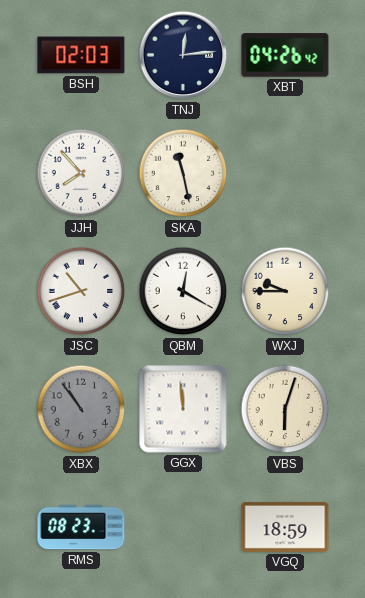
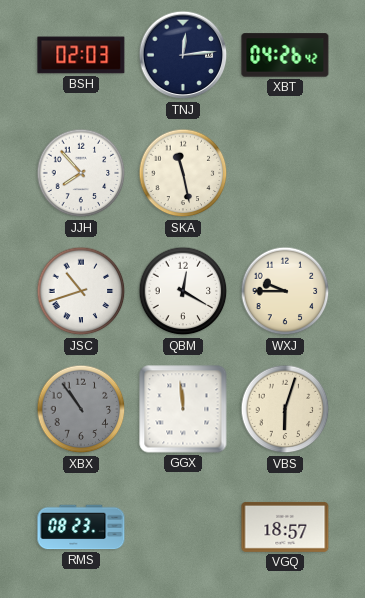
VGQ: 18:59 -> 18:57 (285, 527)
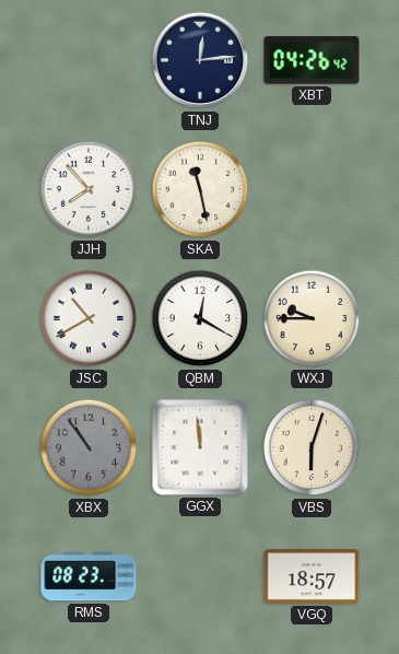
BSH: 02:03 -> none (81, 55)
JSC: 10:42 -> 10:40 (89, 318)
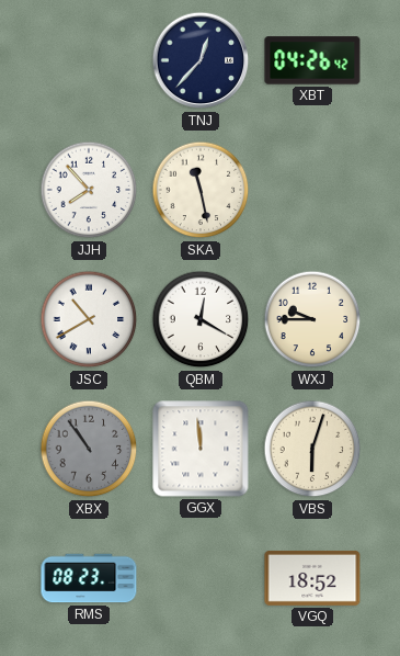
TNJ: 12:14 -> 12:37 (201, 60)
VGQ: 18:57 -> 18:52 (312, 578)
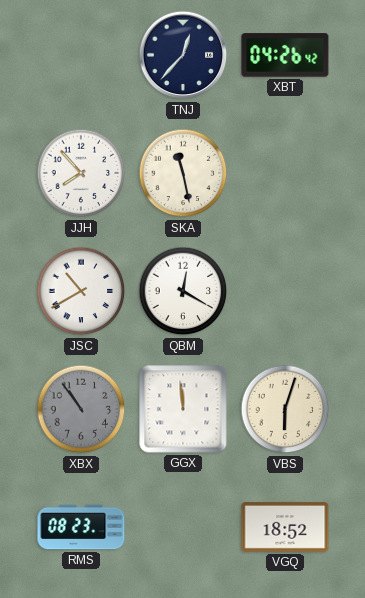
WXJ: 9:45 -> none (312, 319)
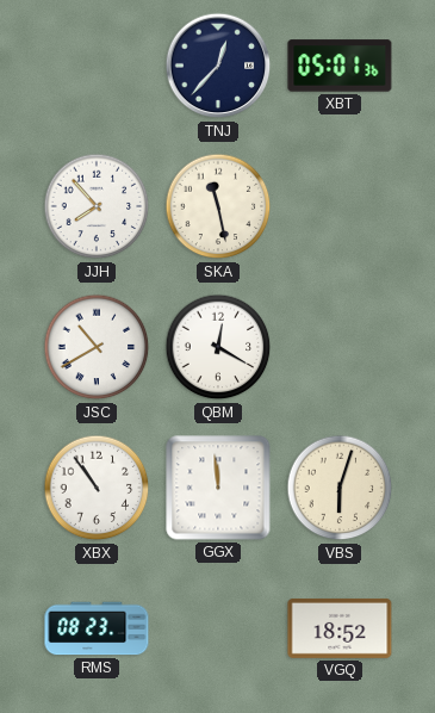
XBT: 04:26 -> 05:01 (340, 66)
XBX dial: grey -> white (97, 488)
